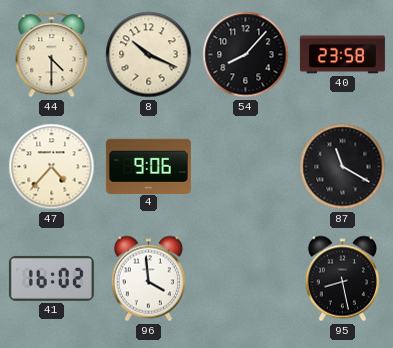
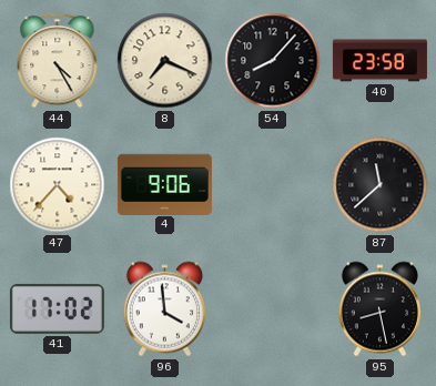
44: 4:30 -> 4:25 (58, 61)
8: 10:19 -> 7:19 (165, 61)
87: 11:20 -> 11:38 (381, 185)
41: 16:02 -> 17:02 (57, 308)
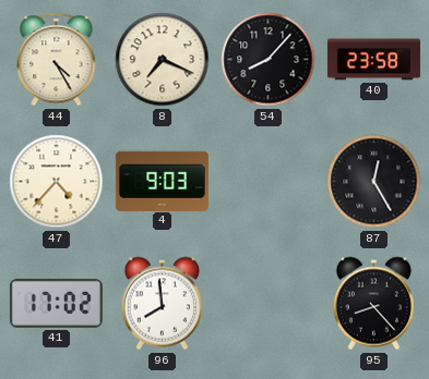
4: 9:06 -> 9:03 (162, 181)
87: 11:38 -> 12:25 (374, 182)
96: 3:59 -> 7:59 (162, 304)
95: 8:28 -> 8:23 (373, 304)
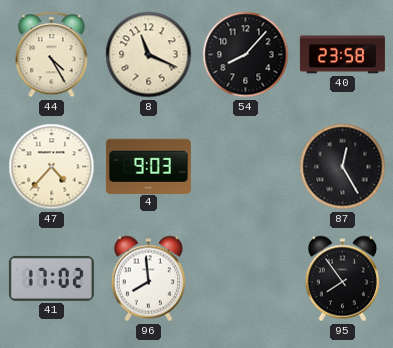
8: 7:19 -> 11:19 (149, 55)
95: 8:23 -> 7:54 (342, 279)
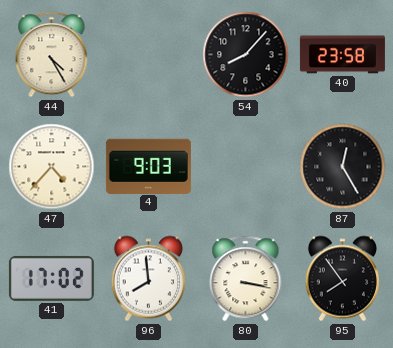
8: 11:19 -> none (149, 55)
80: none -> 3:17 (246, 279)
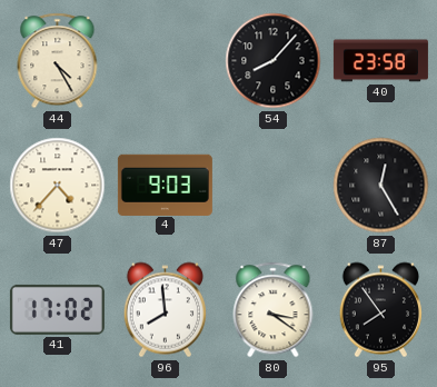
80: 3:17 -> 3:21 (274, 310)
